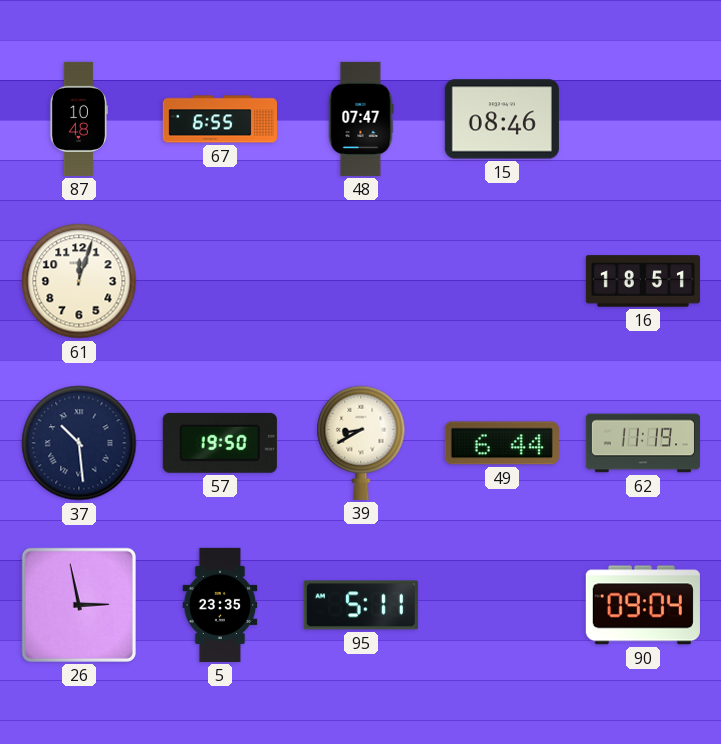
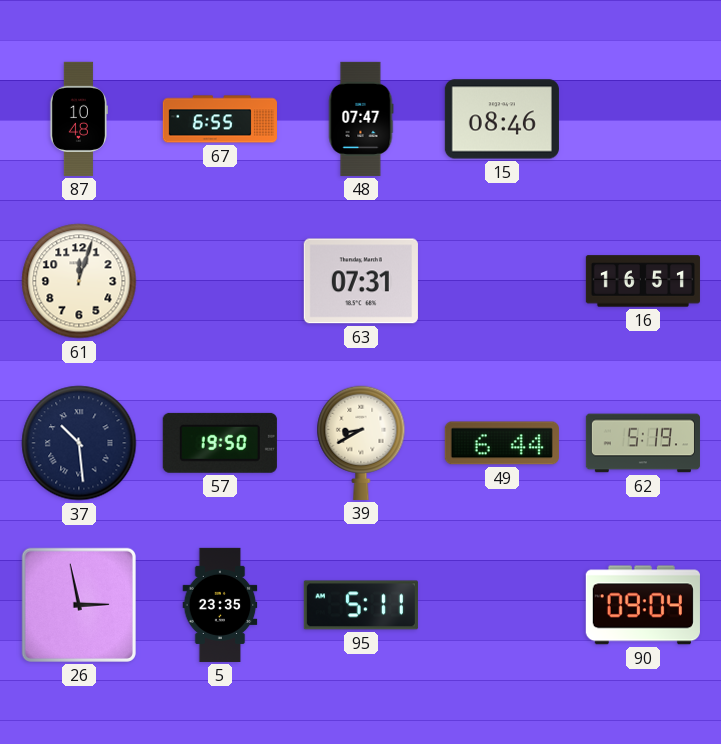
63: none -> 07:31 (361, 281)
16: 18:51 -> 16:51 (643, 281)
62: 11:19 -> 5:19 (643, 443)
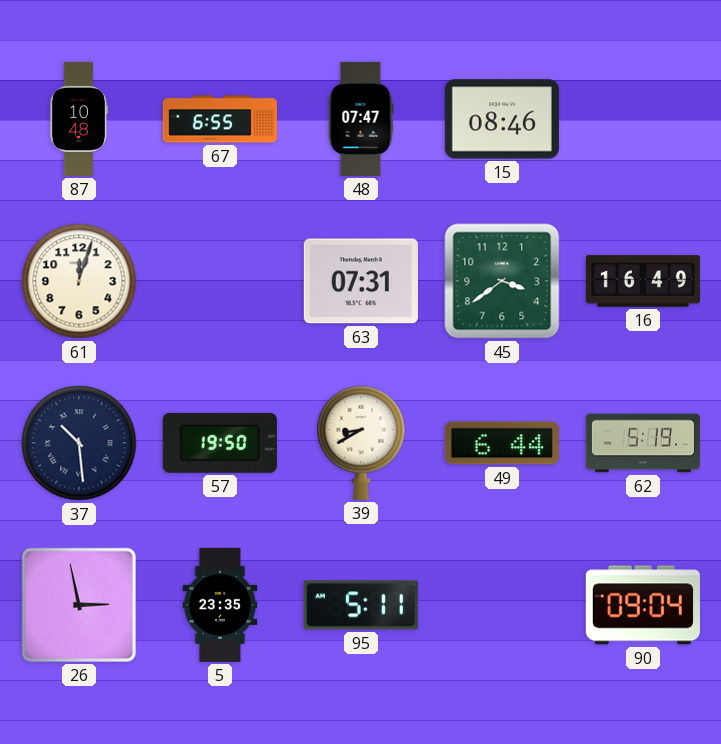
45: none -> 3:39 (502, 281)
16: 16:51 -> 16:49 (643, 281)
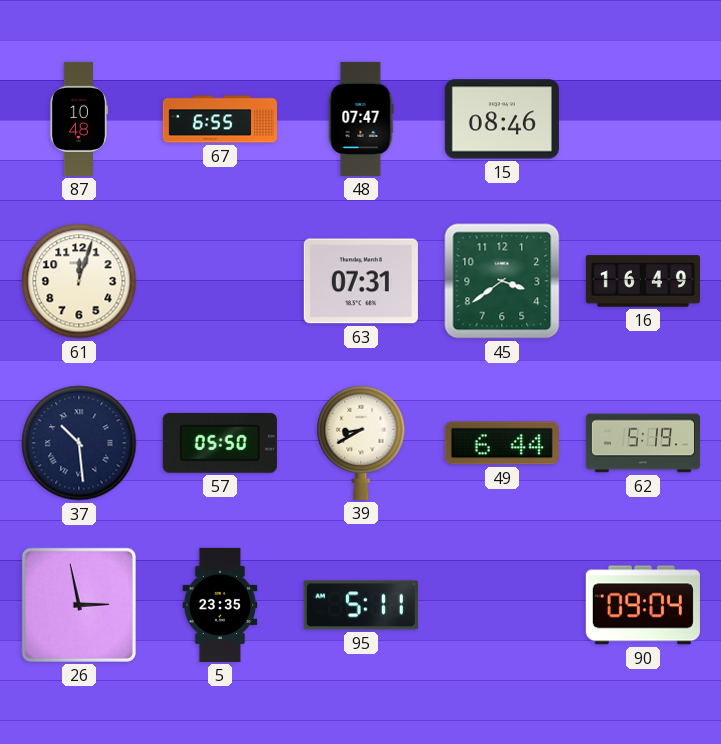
57: 19:50 -> 05:50 (220, 443)
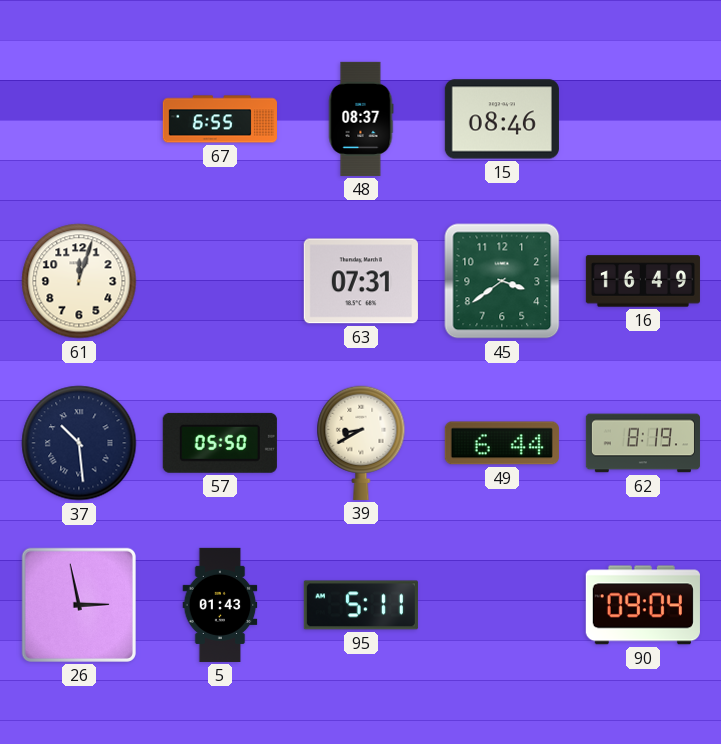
87: 10:48 -> none (78, 119)
48: 07:47 -> 08:37 (361, 119)
62: 5:19 -> 8:19 (643, 443)
5: 23:35 -> 01:43 (220, 605)
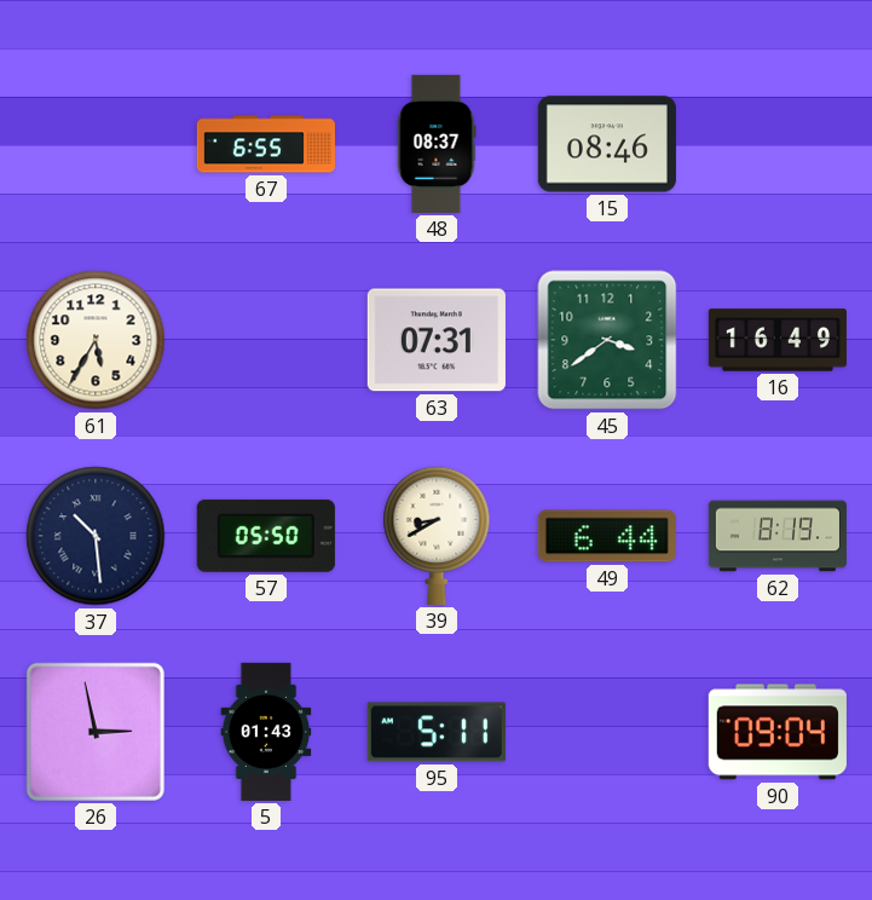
61: 12:03 -> 5:35 (96, 340)
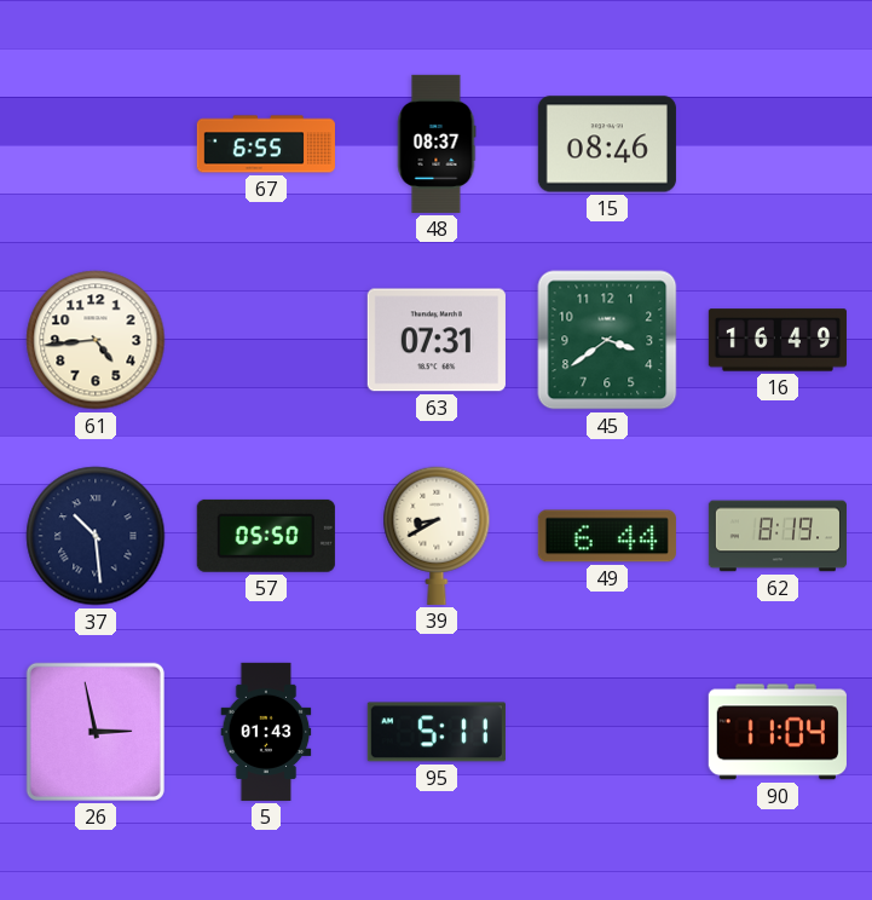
61: 5:35 -> 4:44 (96, 340)
90: 09:04 -> 11:04 (778, 732)
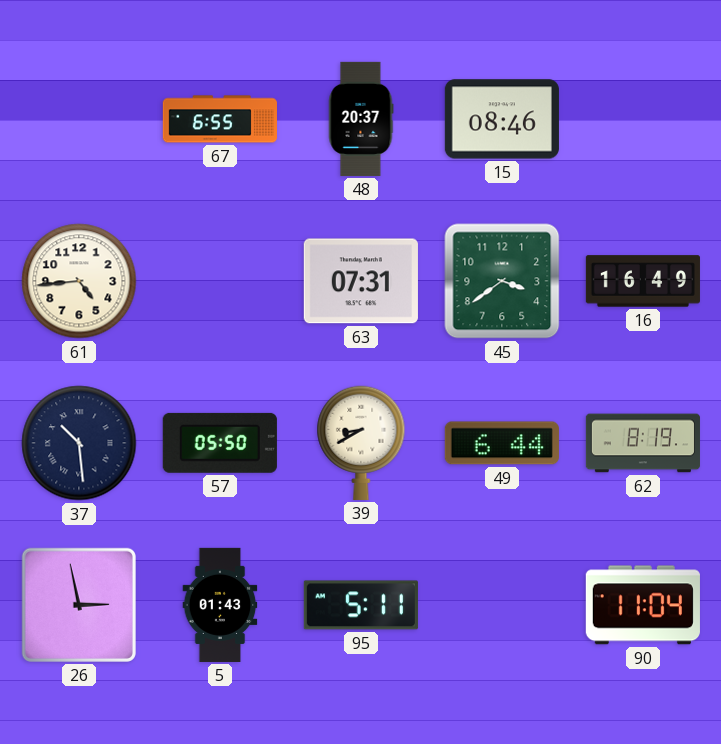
48: 08:37 -> 20:37 (361, 119)
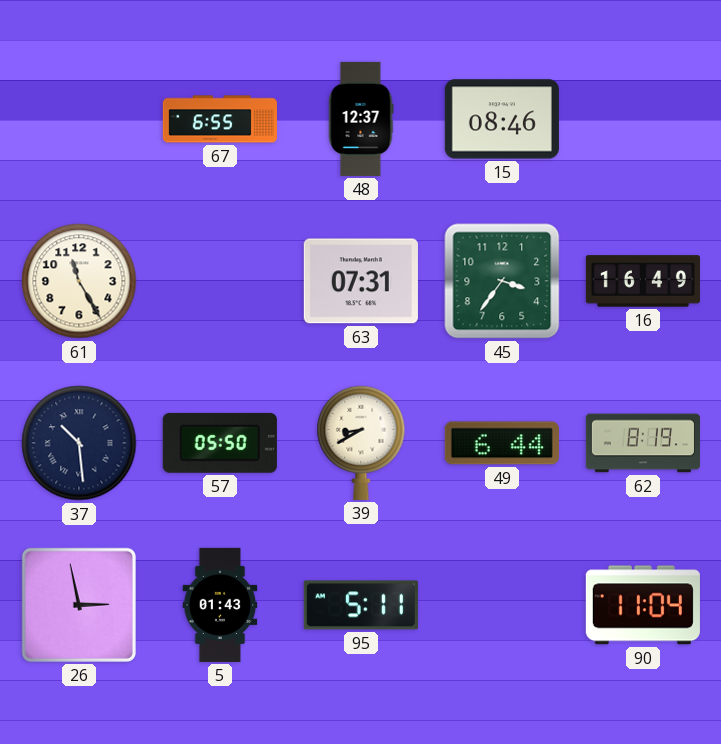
48: 20:37 -> 12:37 (361, 119)
61: 4:44 -> 11:25 (79, 281)
45: 3:39 -> 3:36 (502, 281)
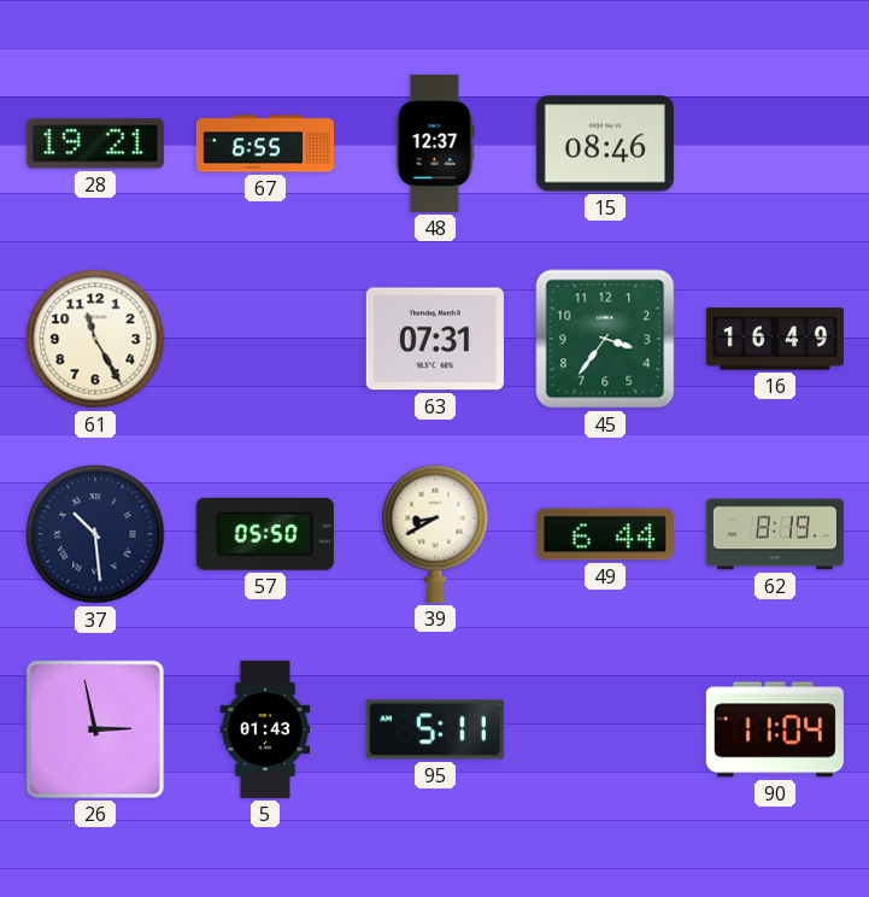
28: none -> 19:21 (95, 143)
